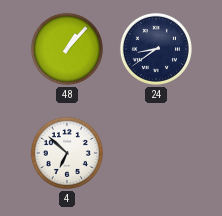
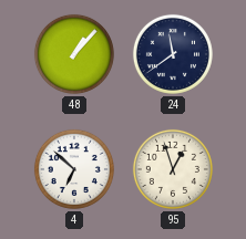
24: 8:39 -> 11:39 (173, 54)
95: none -> 12:57 (173, 169)
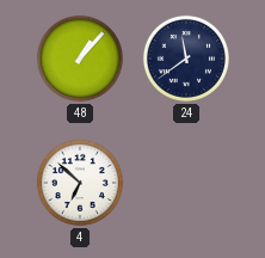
95: 12:57 -> none (173, 169)
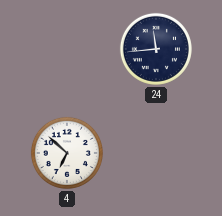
48: 1:07 -> none (80, 59)
24: 11:39 -> 11:44 (156, 49)
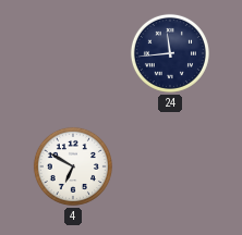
4: 6:52 -> 6:50 (73, 166)
